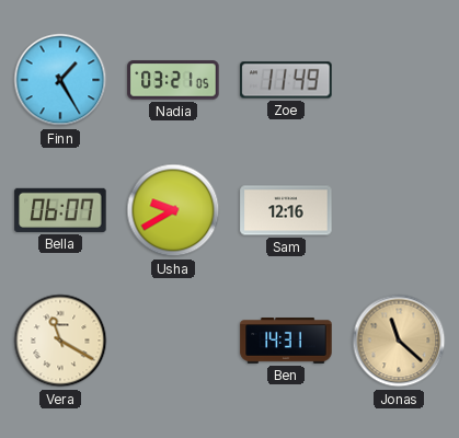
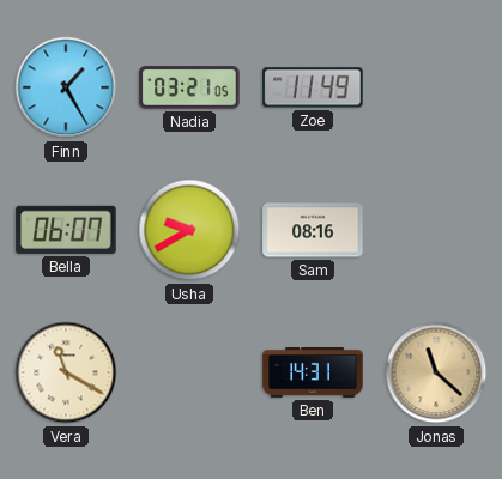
Sam: 12:16 -> 08:16 (313, 230)
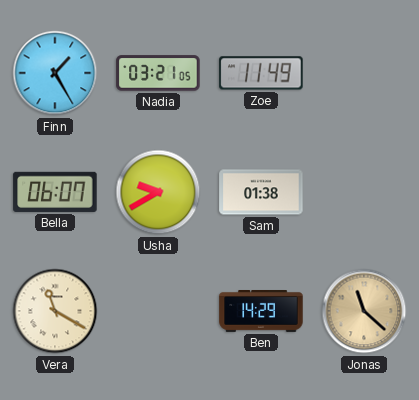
Sam: 08:16 -> 01:38 (261, 192)
Ben: 14:31 -> 14:29 (261, 312)
